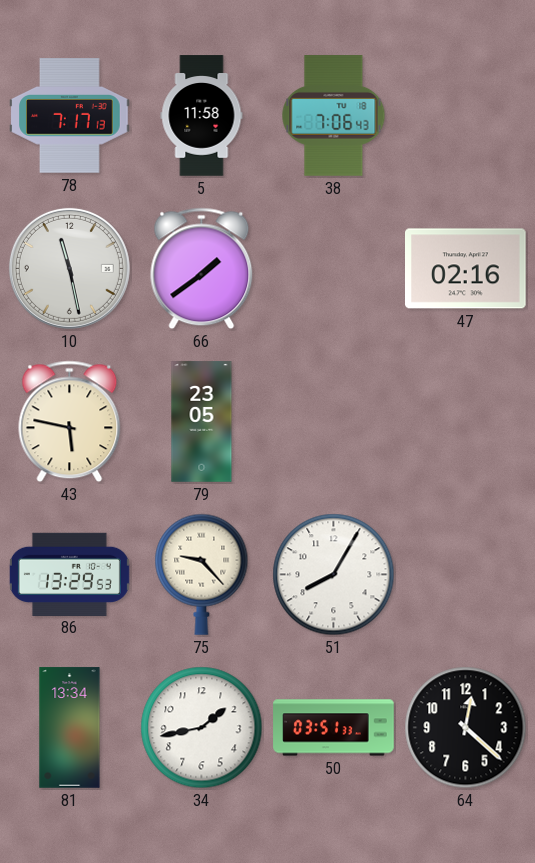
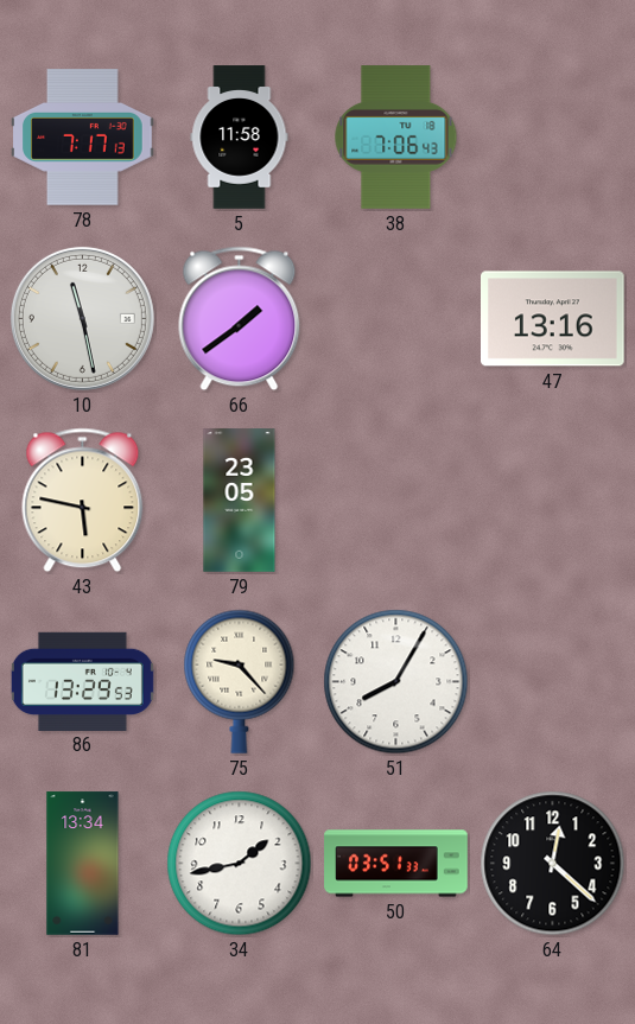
47: 02:16 -> 13:16 (553, 319)
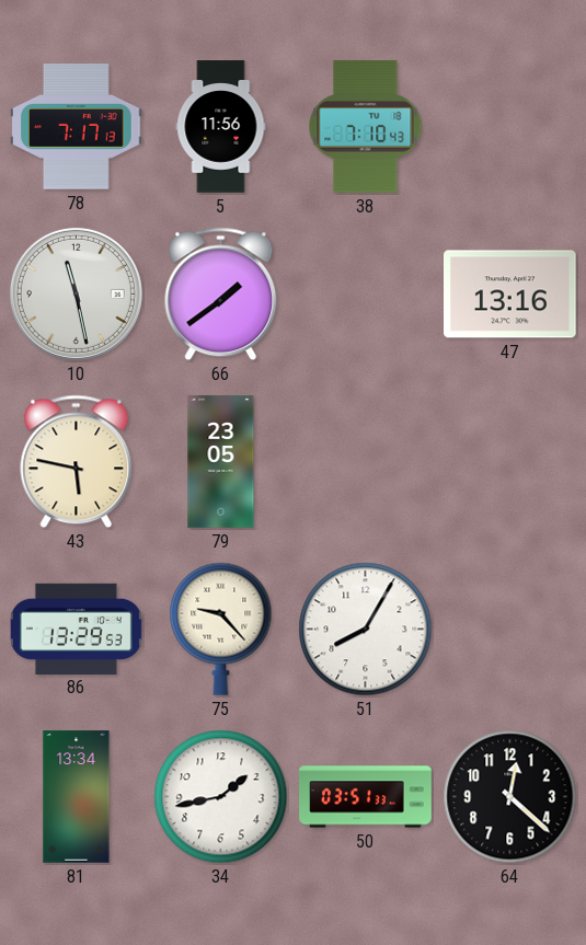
5: 11:58 -> 11:56 (221, 127)
38: 7:06 -> 7:10 (366, 127)
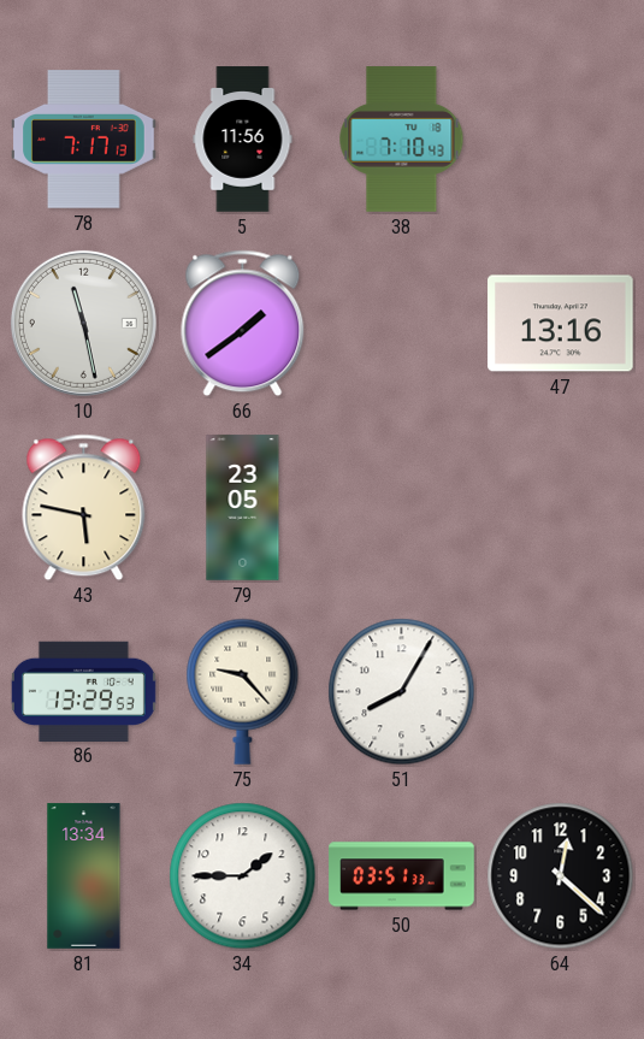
34: 1:43 -> 1:45 (243, 876)
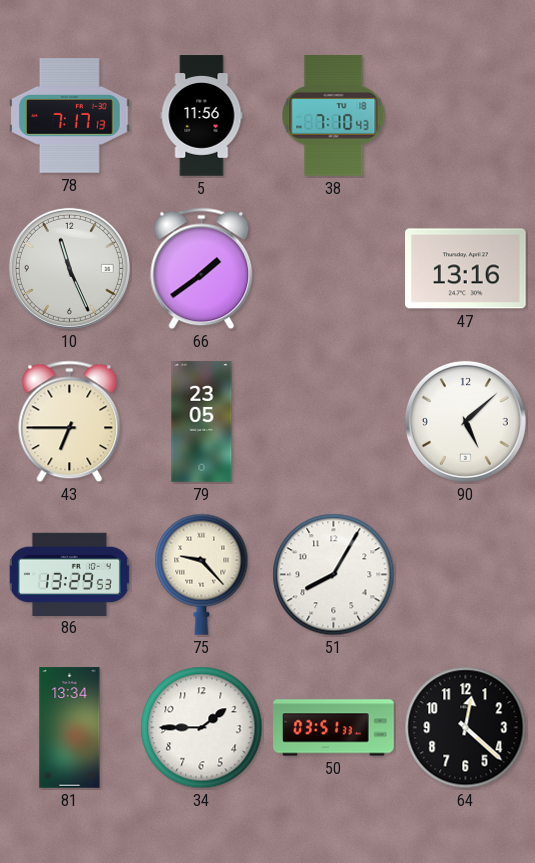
10: 11:28 -> 11:26 (69, 268)
43: 5:47 -> 6:45 (70, 422)
90: none -> 5:08 (465, 421)
